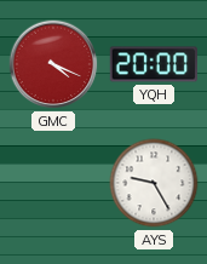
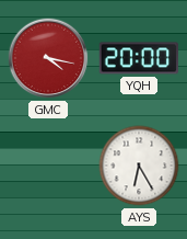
GMC: 4:19 -> 4:17 (48, 58)
AYS: 9:25 -> 6:25 (139, 166)
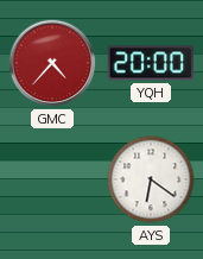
GMC: 4:17 -> 4:37 (52, 63)
AYS: 6:25 -> 6:21 (151, 179)
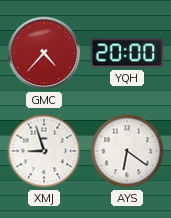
XMJ: none -> 8:57 (44, 151)
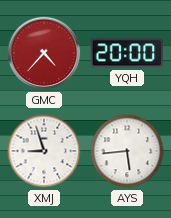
AYS: 6:21 -> 5:44 (127, 151)
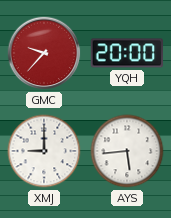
GMC: 4:37 -> 9:37 (44, 53)
XMJ: 8:57 -> 9:00 (44, 151)
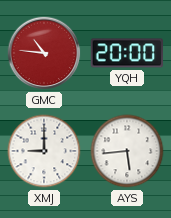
GMC: 9:37 -> 10:46 (44, 53)
